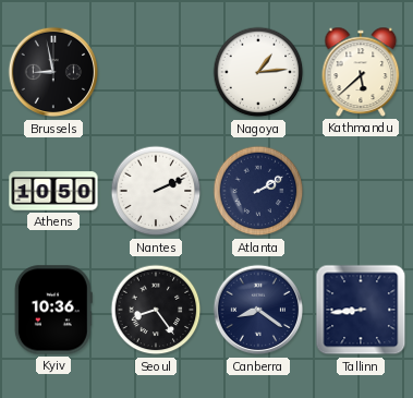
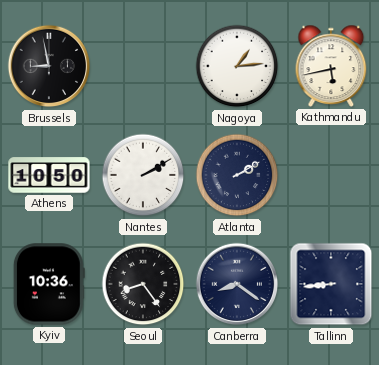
Kathmandu: 5:38 -> 5:43 (331, 66)
Nantes: 2:11 -> 2:10 (143, 175)
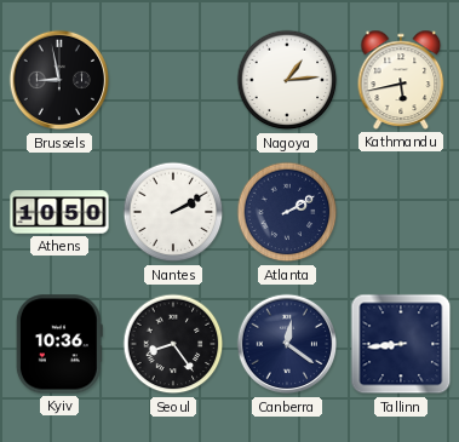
Canberra: 8:21 -> 12:21 (287, 344)
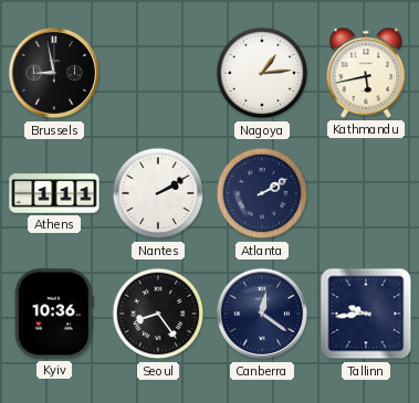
Athens: 10:50 -> 1:11 (54, 193)
Tallinn: 8:44 -> 9:44 (366, 314)
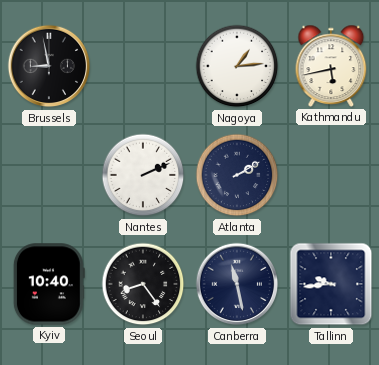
Athens: 1:11 -> none (54, 193)
Nantes: 2:10 -> 2:11 (143, 175)
Kyiv: 10:36 -> 10:40 (49, 284)
Canberra: 12:21 -> 11:28 (237, 284)
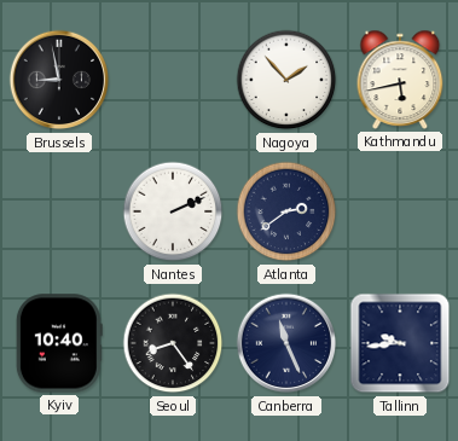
Nagoya: 1:14 -> 1:53 (286, 80)
Atlanta: 2:10 -> 2:39 (286, 211)
Canberra: 11:28 -> 11:26 (286, 343)
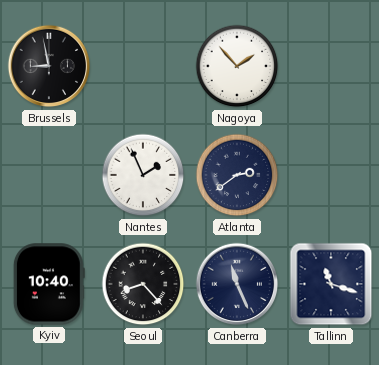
Kathmandu: 5:43 -> none (400, 80)
Nantes: 2:11 -> 1:56 (143, 175)
Seoul: 8:24 -> 8:23 (143, 284)
Tallinn: 9:44 -> 11:18 (331, 284)
